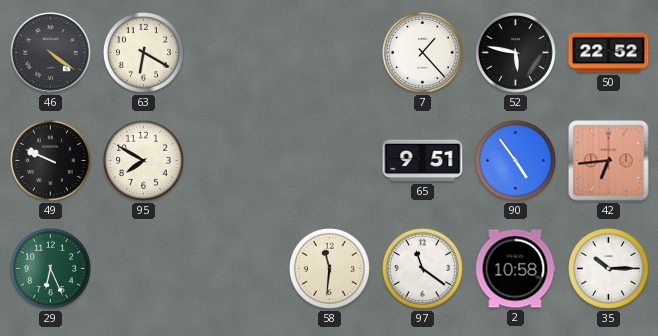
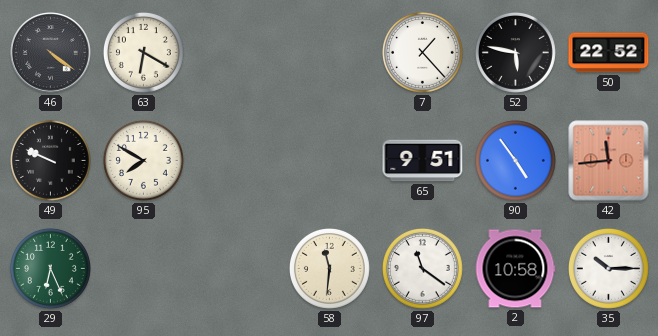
42: 6:44 -> 11:44 (609, 161)
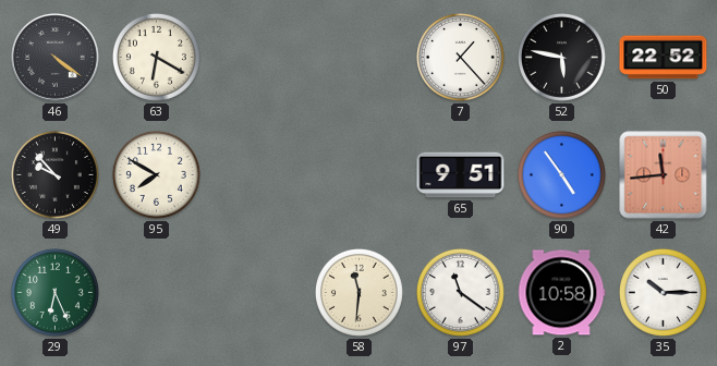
49: 9:49 -> 9:53 (54, 174)
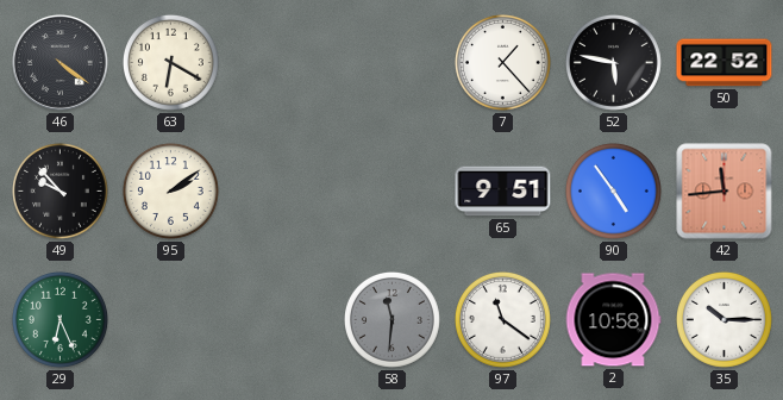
95: 7:50 -> 2:09 (170, 190)
58 dial: cream -> grey (391, 319)
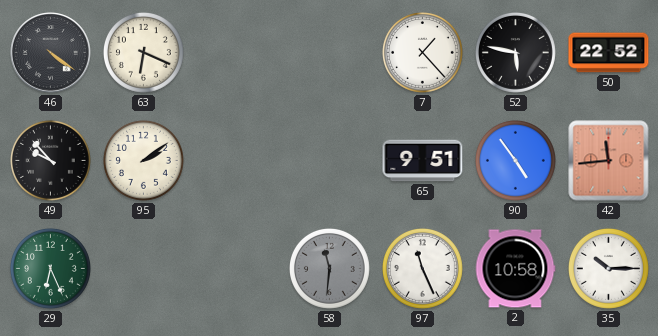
63: 6:20 -> 6:19 (143, 52)
97: 11:21 -> 11:26 (422, 268)
